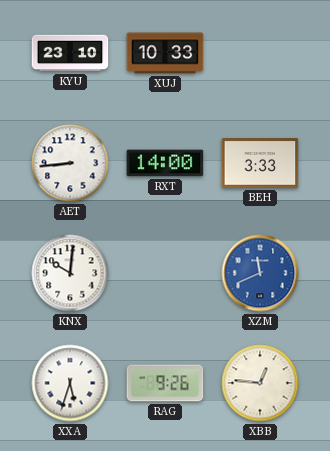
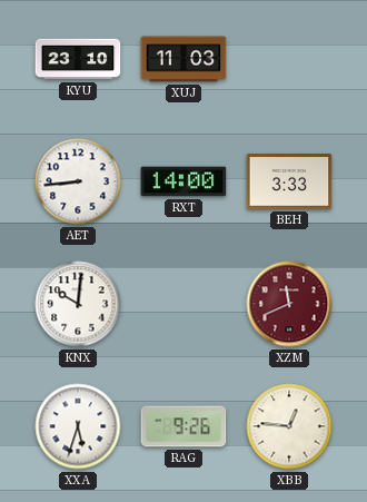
XUJ: 10:33 -> 11:03 (183, 59)
XZM dial: blue -> burgundy (289, 304)
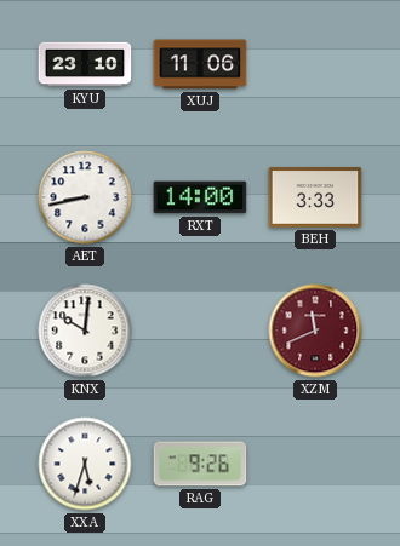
XUJ: 11:03 -> 11:06 (200, 64)
AET: 8:44 -> 8:43 (85, 197)
XBB: 12:46 -> none (289, 426)
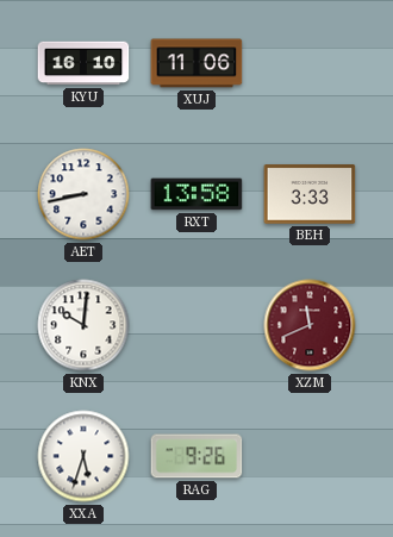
KYU: 23:10 -> 16:10 (83, 63)
RXT: 14:00 -> 13:58 (196, 194)
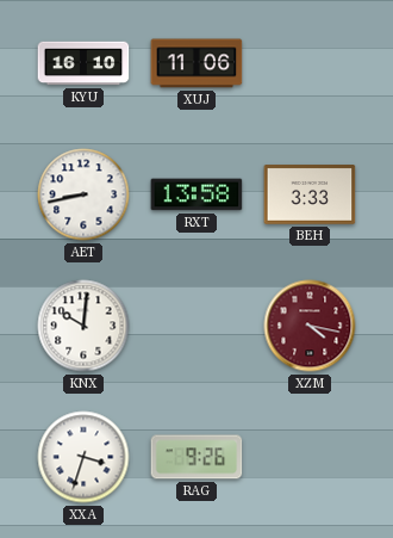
XZM: 11:41 -> 4:17 (310, 326)
XXA: 5:33 -> 3:33 (83, 457)
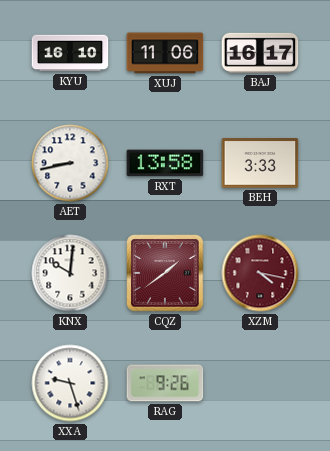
BAJ: none -> 16:17 (260, 53)
CQZ: none -> 1:39 (165, 273)
XXA: 3:33 -> 9:27 (70, 383)
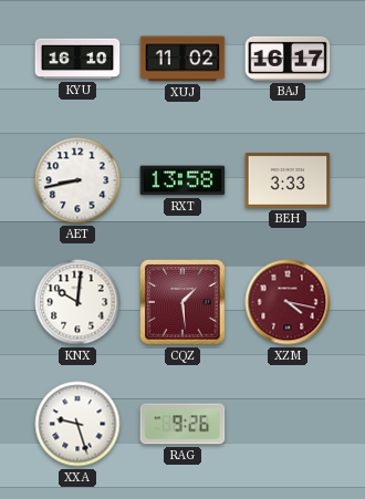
XUJ: 11:06 -> 11:02 (182, 59)
CQZ: 1:39 -> 1:29 (182, 302)
